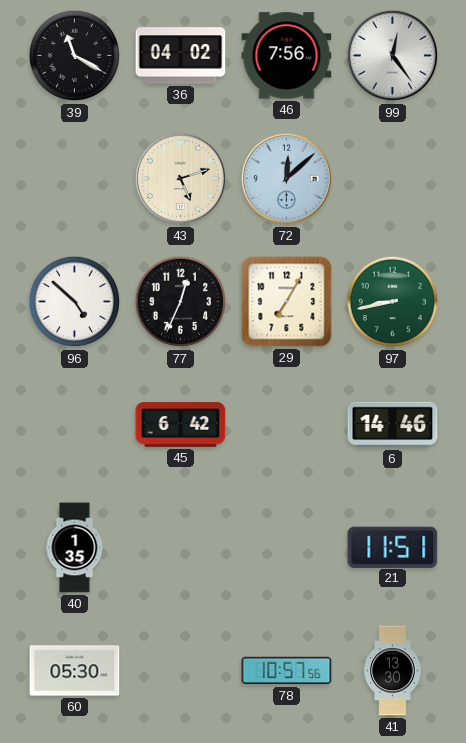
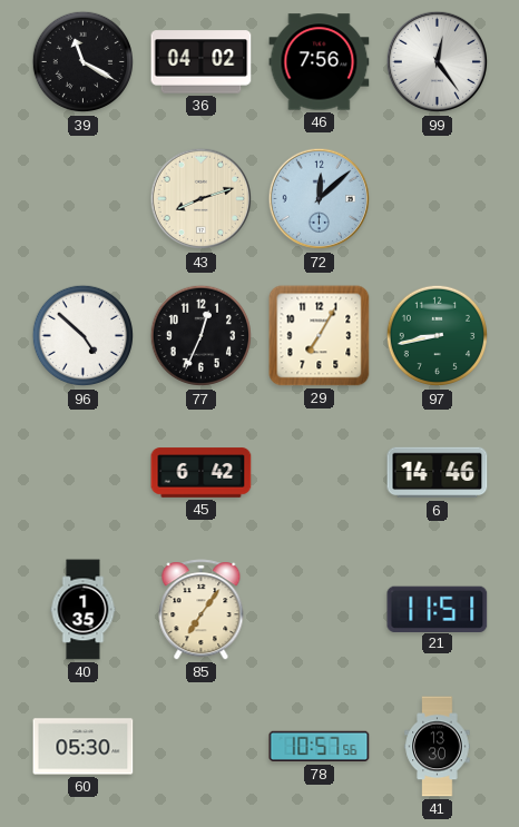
43: 5:12 -> 8:12 (202, 199)
85: none -> 7:06 (202, 610)
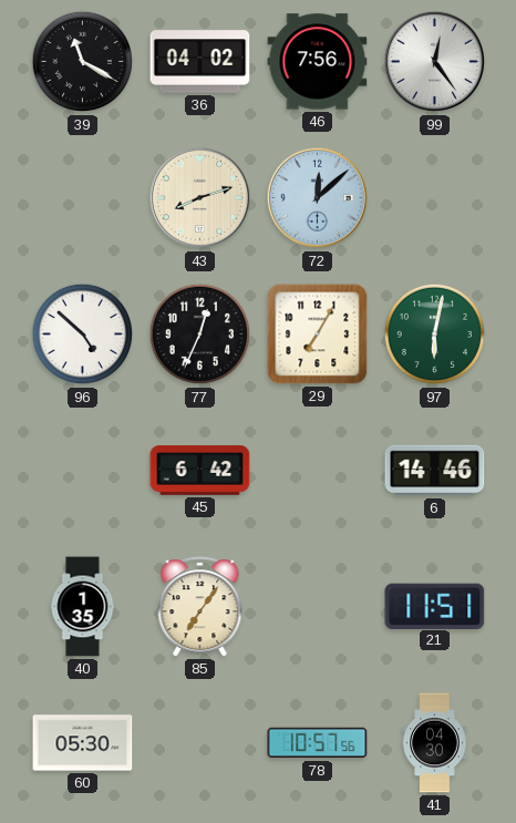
97: 8:43 -> 6:02 (435, 335)
41: 13:30 -> 04:30 (435, 743)
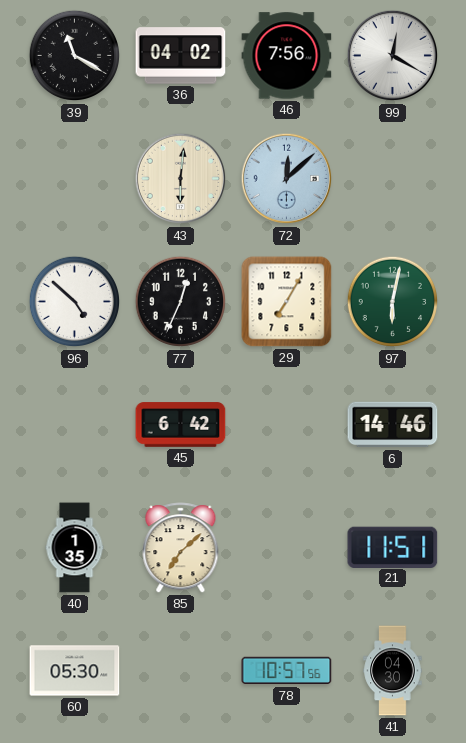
99: 12:24 -> 12:20 (393, 56)
43: 8:12 -> 6:01 (181, 179)
85: 7:06 -> 7:08 (181, 548)
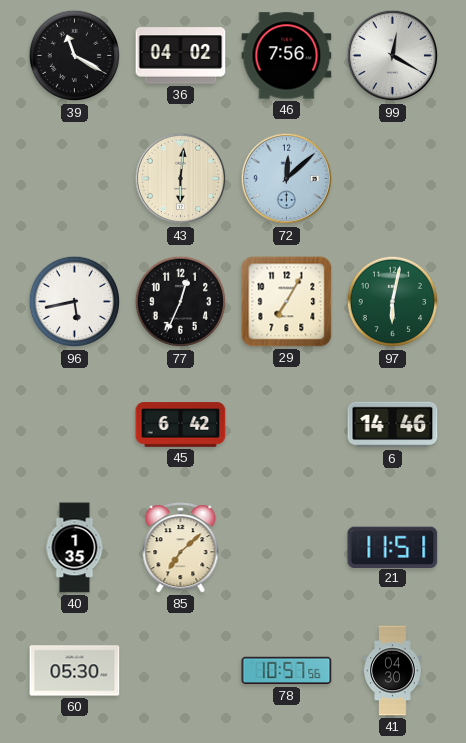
96: 4:52 -> 5:43 (75, 302)
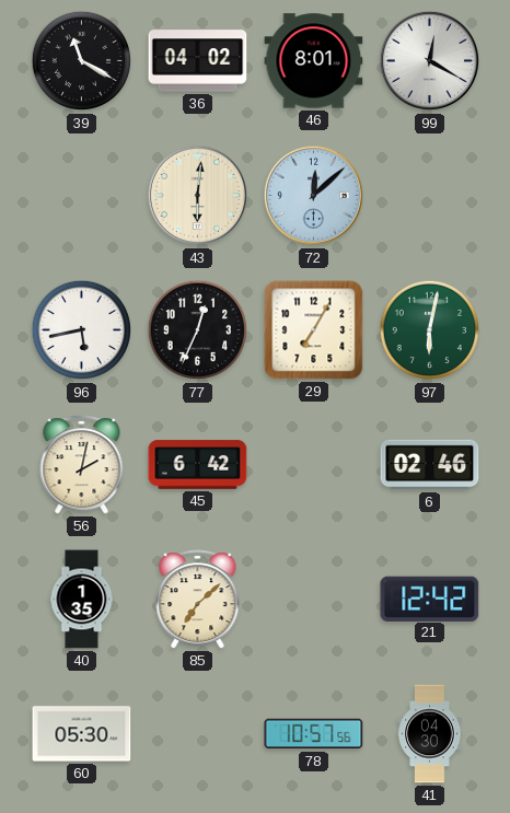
46: 7:56 -> 8:01 (314, 61)
56: none -> 2:02 (82, 465)
6: 14:46 -> 02:46 (430, 465)
21: 11:51 -> 12:42 (430, 599)
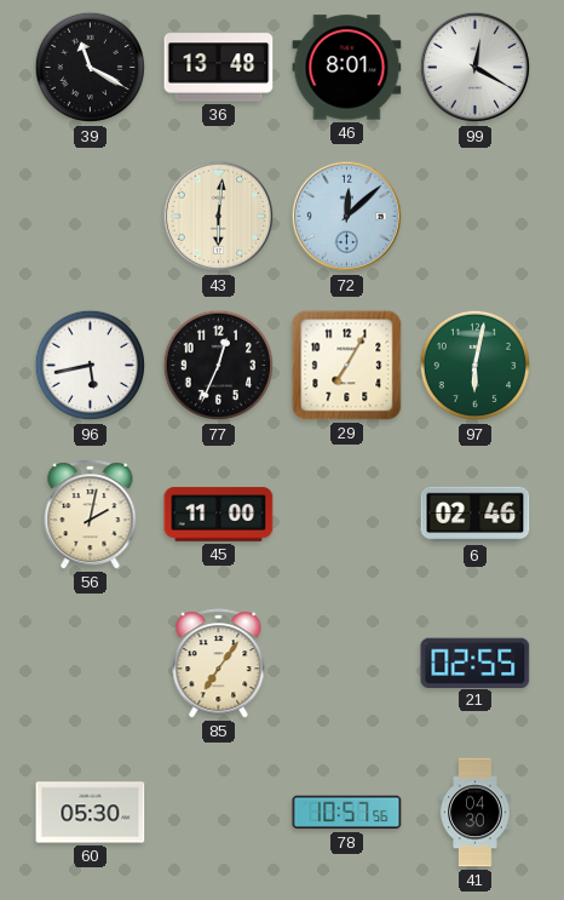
36: 04:02 -> 13:48 (219, 68)
45: 6:42 -> 11:00 (219, 515)
40: 1:35 -> none (82, 600)
85: 7:08 -> 7:06 (219, 664)
21: 12:42 -> 02:55 (476, 663)
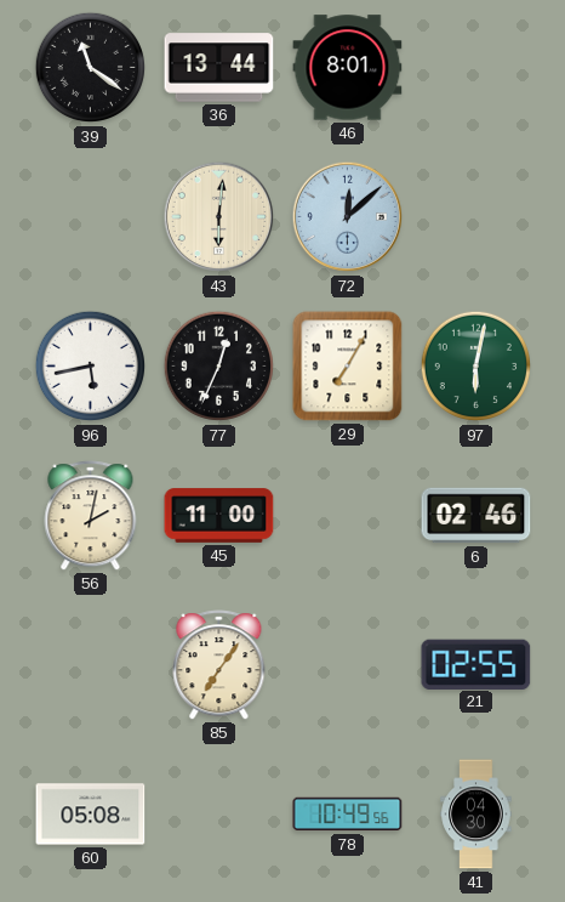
39: 11:20 -> 11:21 (91, 68)
36: 13:48 -> 13:44 (219, 68)
99: 12:20 -> none (476, 68)
60: 05:30 -> 05:08 (91, 815)
78: 10:57 -> 10:49 (348, 815)
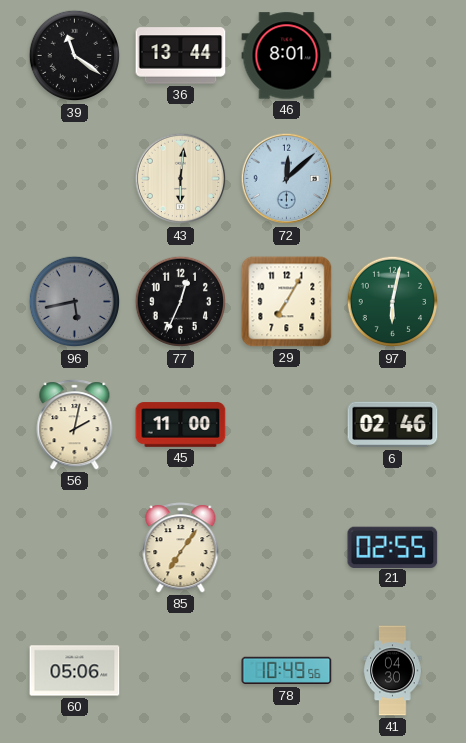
96 dial: white -> grey (75, 302)
60: 05:08 -> 05:06 (75, 671)
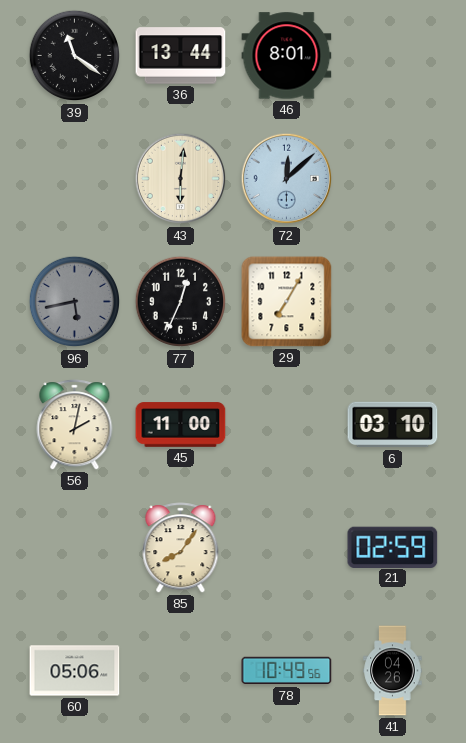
97: 6:02 -> none (393, 302)
6: 02:46 -> 03:10 (393, 425)
85: 7:06 -> 8:06 (181, 548)
21: 02:55 -> 02:59 (393, 547)
41: 04:30 -> 04:26 (393, 671)
